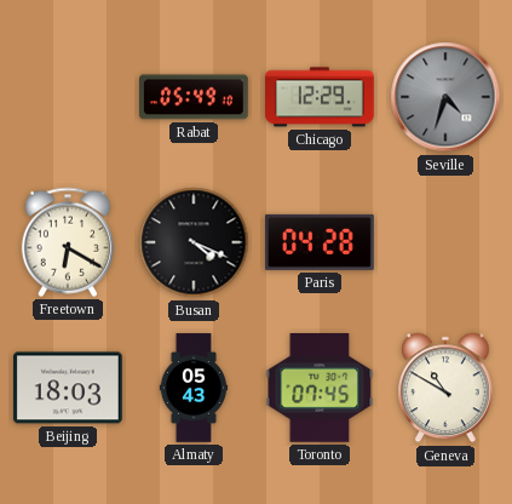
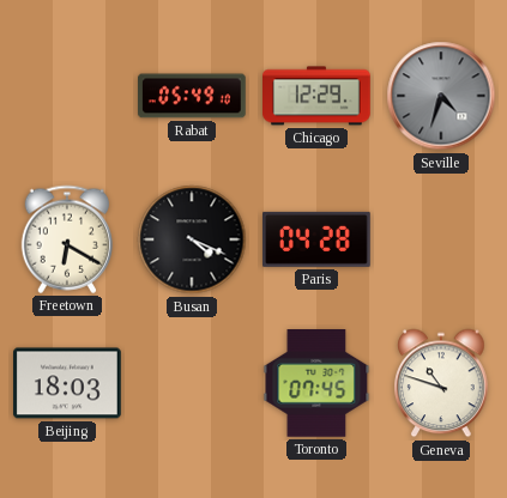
Almaty: 05:43 -> none (194, 388)
Geneva: 10:50 -> 10:48 (441, 383)
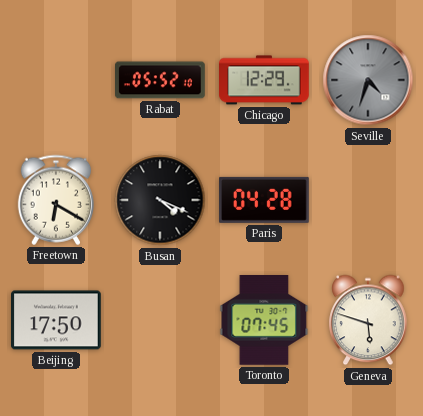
Rabat: 05:49 -> 05:52 (161, 80)
Beijing: 18:03 -> 17:50 (57, 320)
Geneva: 10:48 -> 5:48 (368, 320)
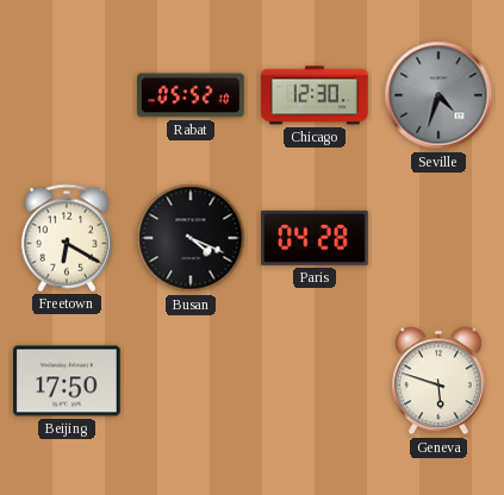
Chicago: 12:29 -> 12:30 (315, 95)
Toronto: 07:45 -> none (264, 321)
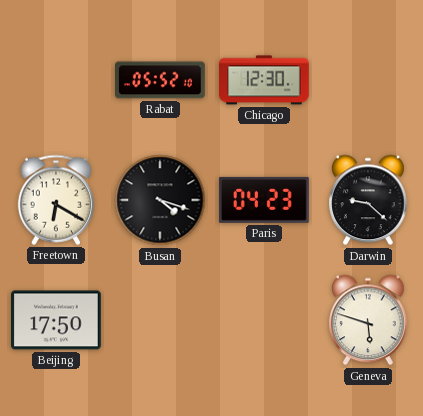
Seville: 4:33 -> none (438, 95)
Busan: 4:19 -> 4:18 (160, 200)
Paris: 04:28 -> 04:23 (265, 200)
Darwin: none -> 9:22 (368, 200)
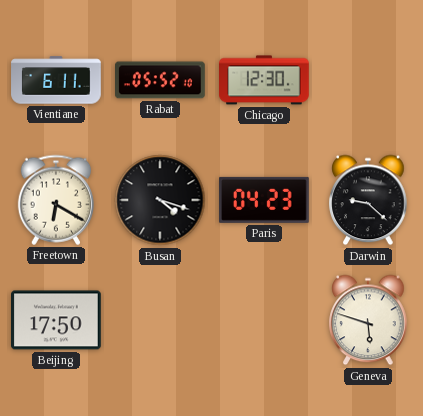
Vientiane: none -> 6:11 (56, 80)
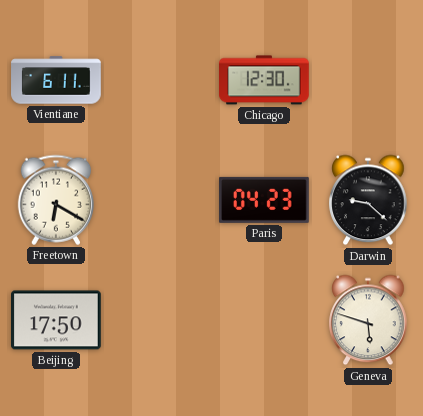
Rabat: 05:52 -> none (161, 80)
Busan: 4:18 -> none (160, 200)
